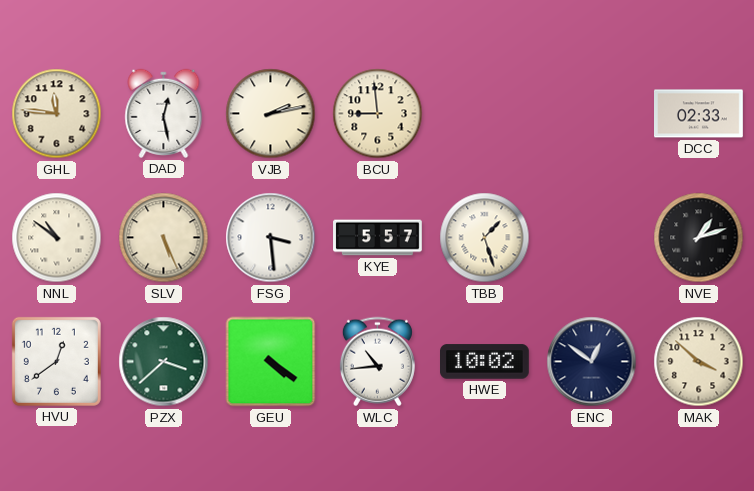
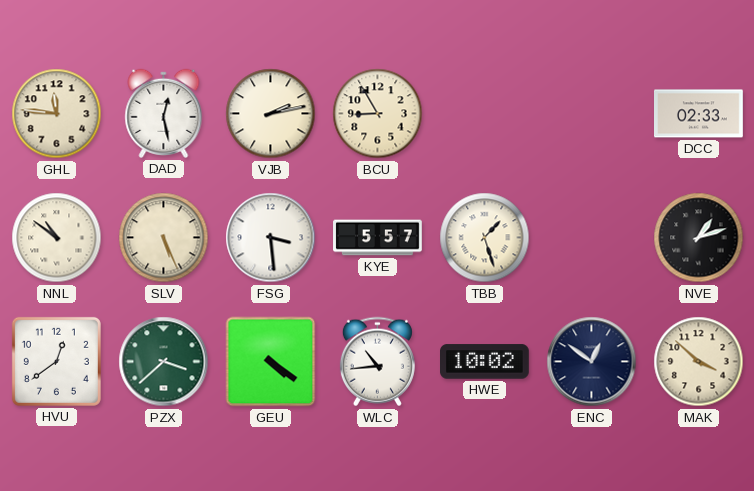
BCU: 8:59 -> 8:55 (378, 114)
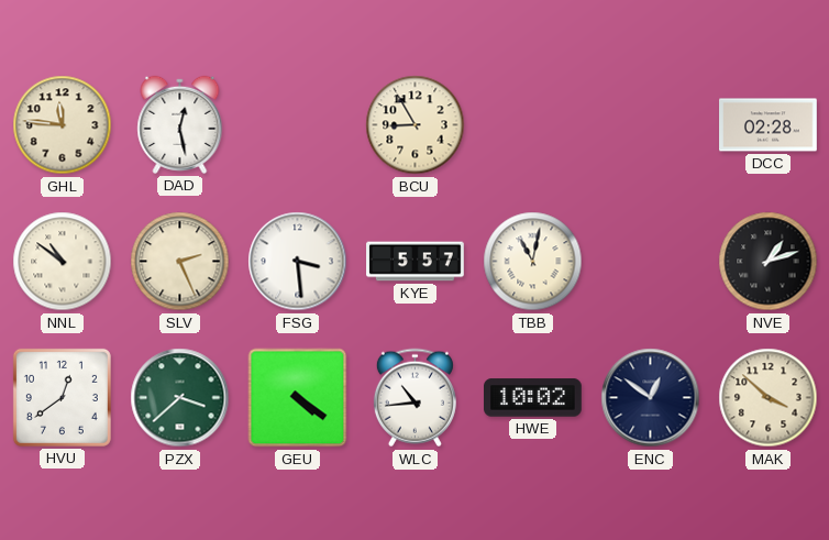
VJB: 2:13 -> none (271, 114)
DCC: 02:33 -> 02:28 (769, 125)
SLV: 5:26 -> 2:26 (180, 262)
TBB: 1:27 -> 11:02 (533, 262)
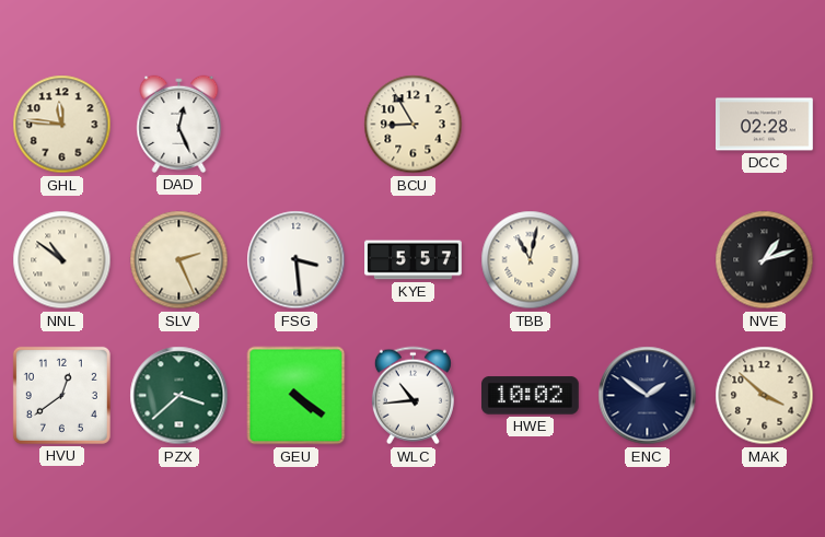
DAD: 12:28 -> 12:26 (179, 124)
ENC: 12:51 -> 1:51 (648, 396)
